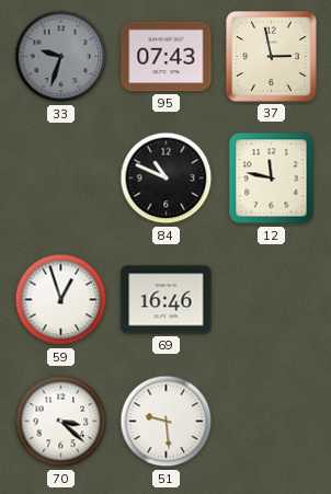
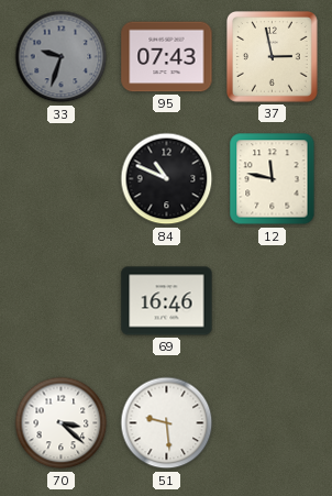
59: 12:57 -> none (61, 300)
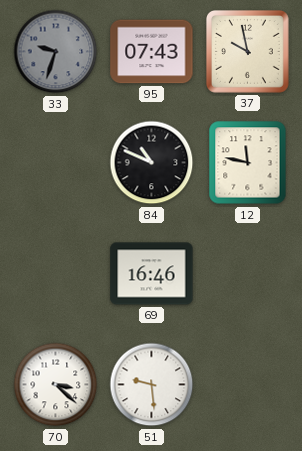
37: 2:58 -> 9:58 (248, 52)
